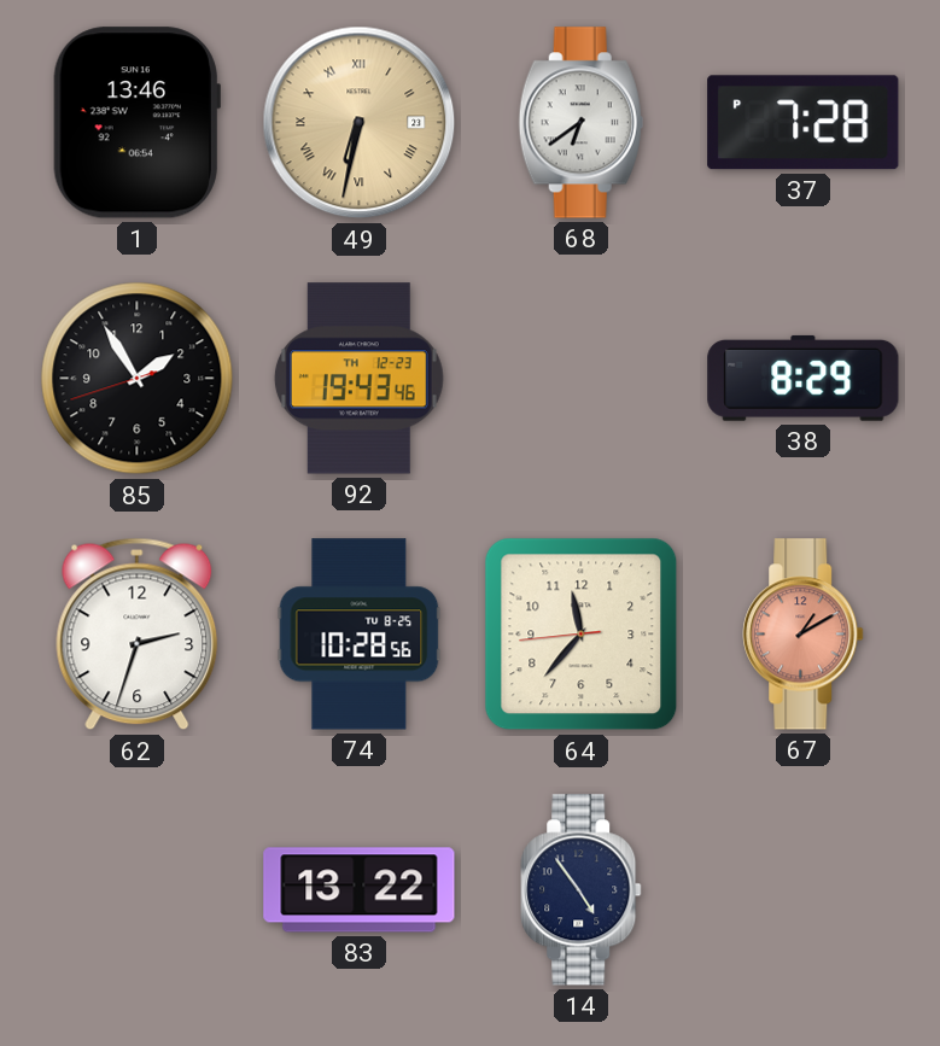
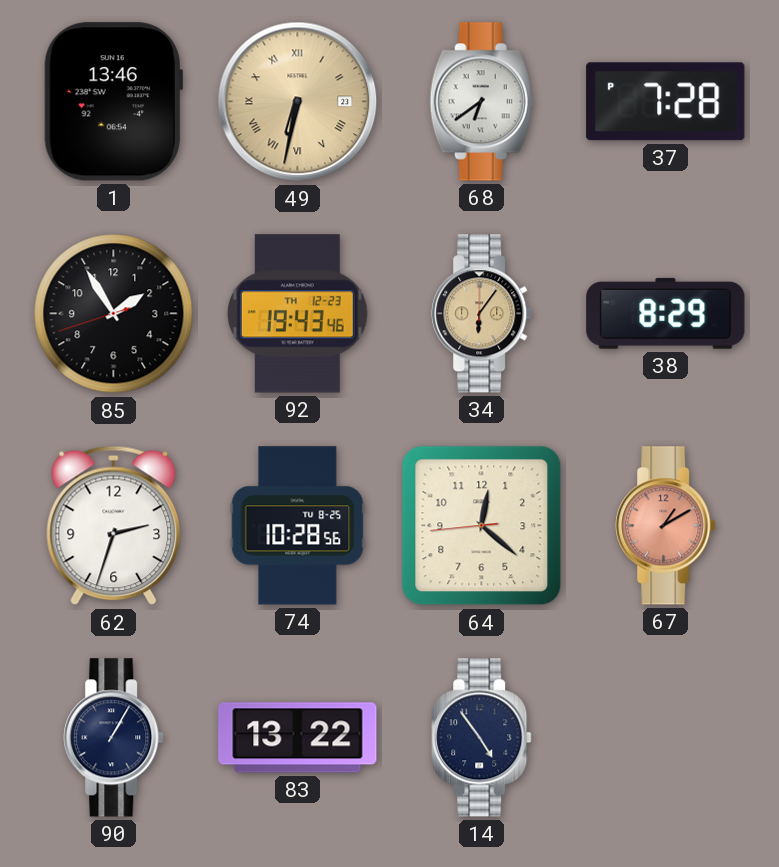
34: none -> 6:06 (482, 314)
64: 11:36 -> 12:21 (482, 526)
90: none -> 1:05 (114, 738)
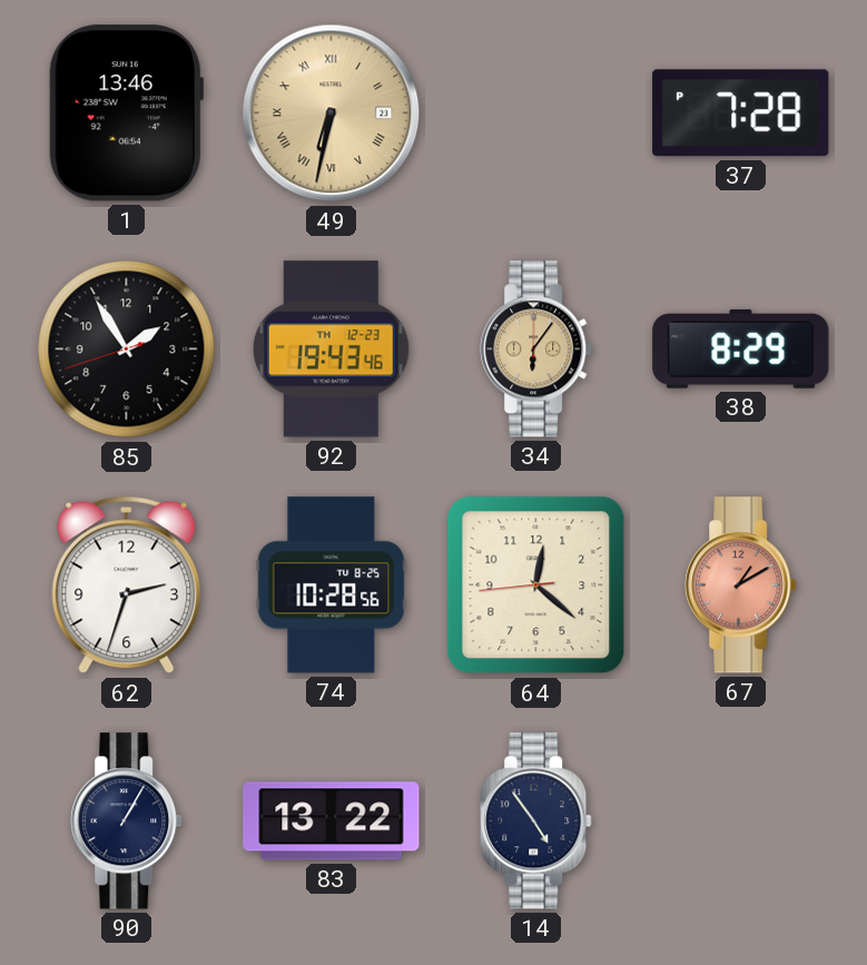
68: 6:39 -> none (481, 102)
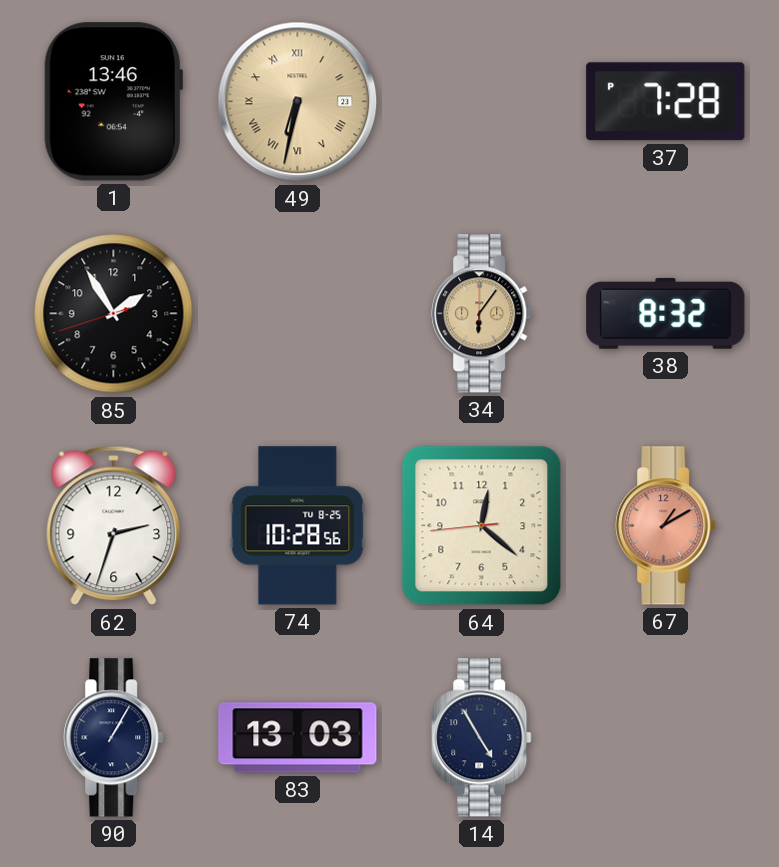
92: 19:43 -> none (331, 349)
38: 8:29 -> 8:32 (666, 313)
83: 13:22 -> 13:03 (298, 738)
14: 4:54 -> 4:55 (482, 738)
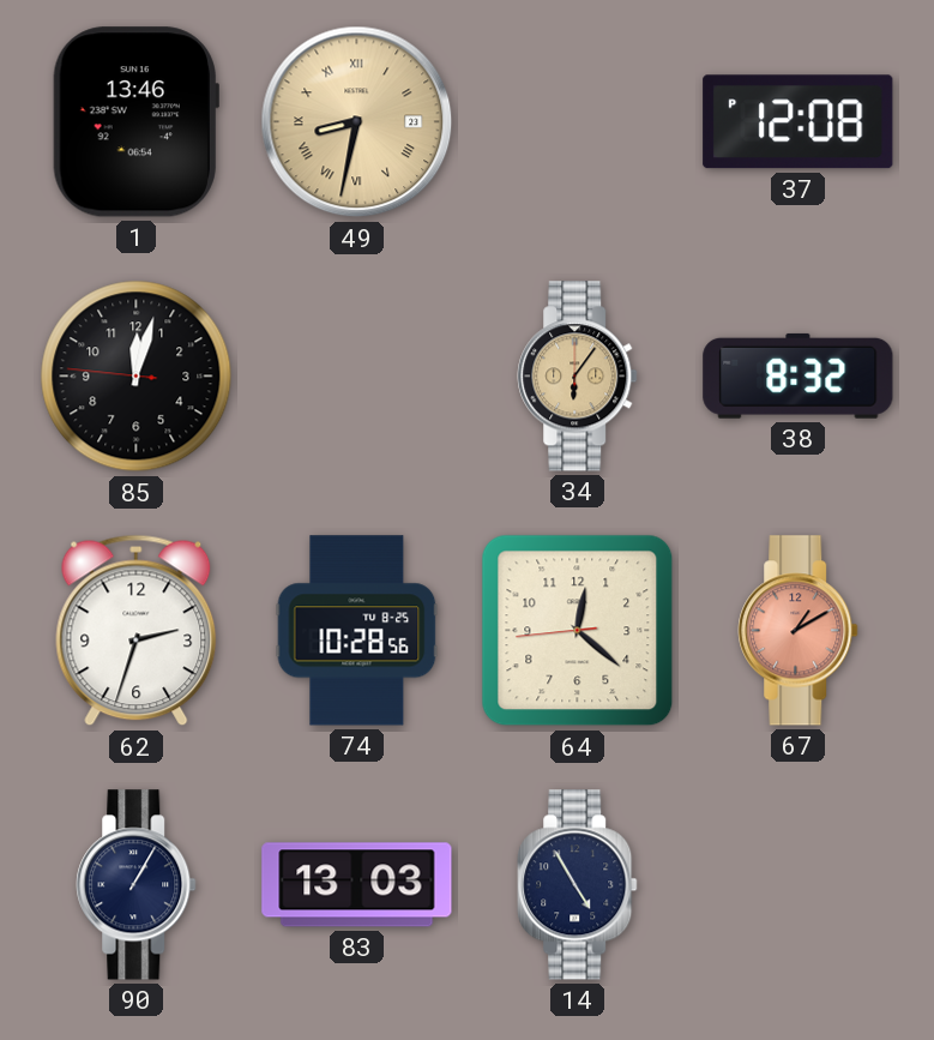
49: 6:32 -> 8:32 (357, 122)
37: 7:28 -> 12:08 (799, 122)
85: 1:54 -> 12:02 (137, 377)
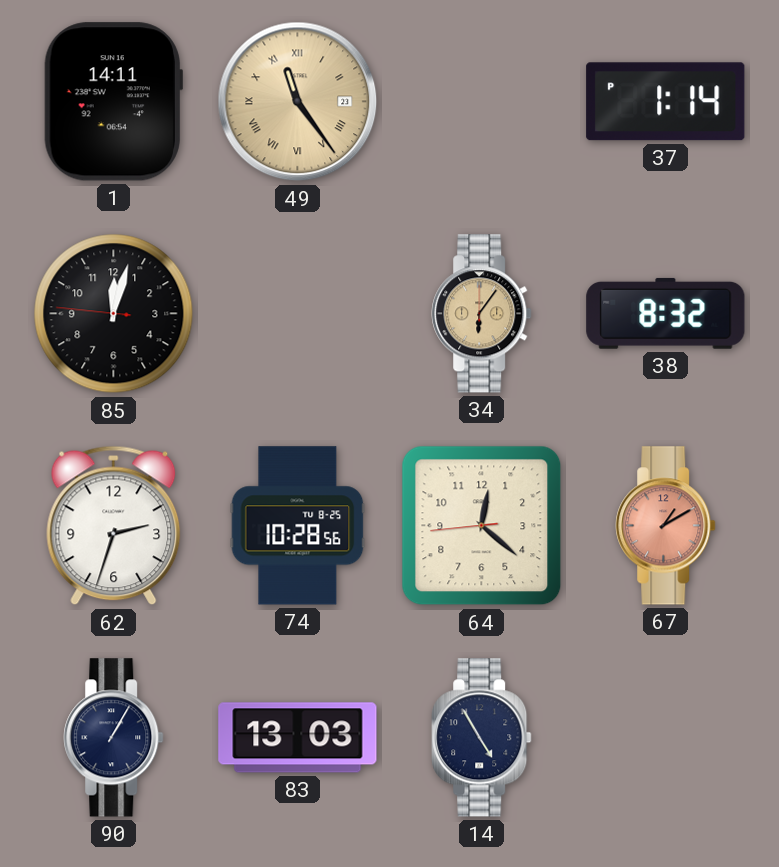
1: 13:46 -> 14:11 (113, 102)
49: 8:32 -> 11:24 (298, 102)
37: 12:08 -> 1:14 (666, 102)
